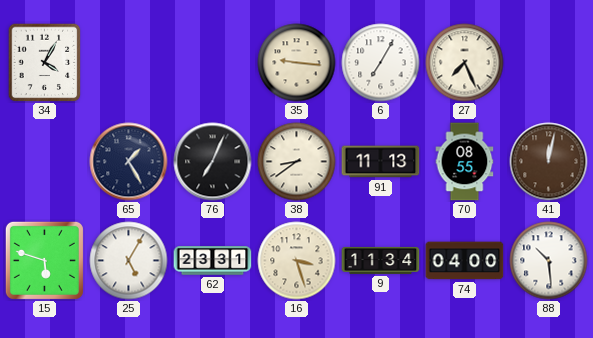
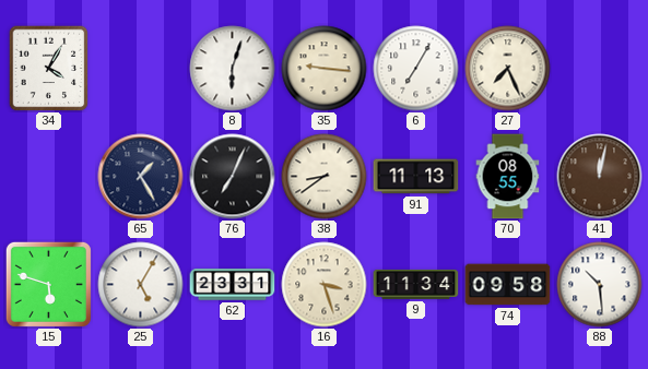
8: none -> 6:03 (233, 69)
74: 04:00 -> 09:58 (508, 285)
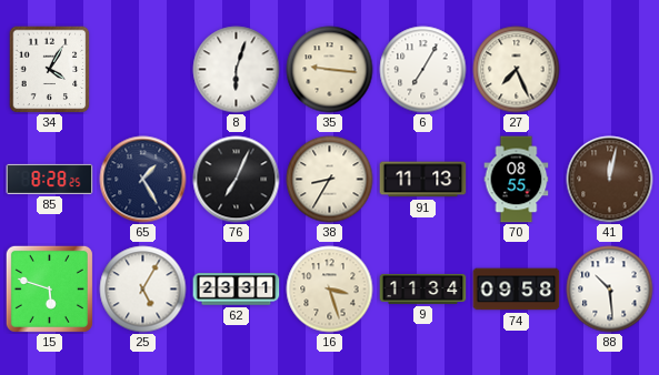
85: none -> 8:28 (50, 179)
38: 8:39 -> 8:35 (330, 180)
